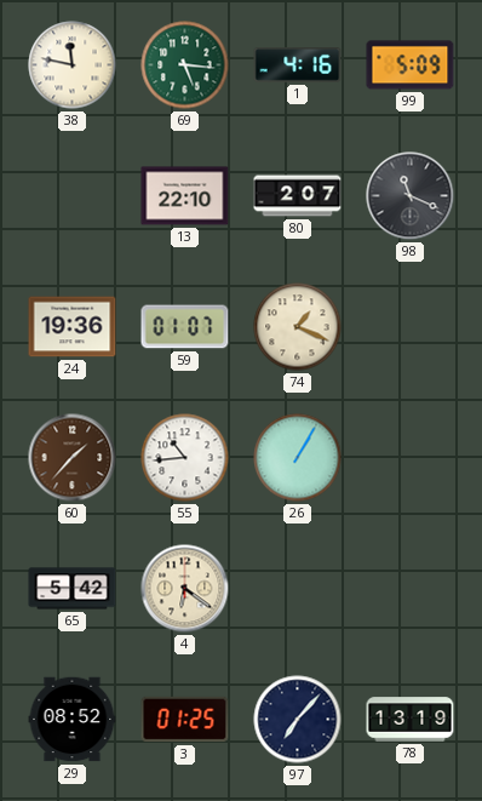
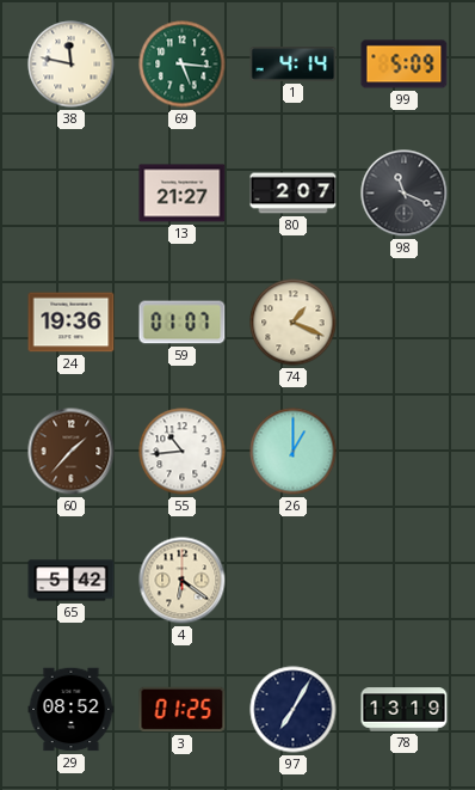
1: 4:16 -> 4:14 (294, 65)
13: 22:10 -> 21:27 (183, 194)
26: 1:05 -> 1:00 (294, 452)
97: 7:07 -> 7:05 (294, 710)
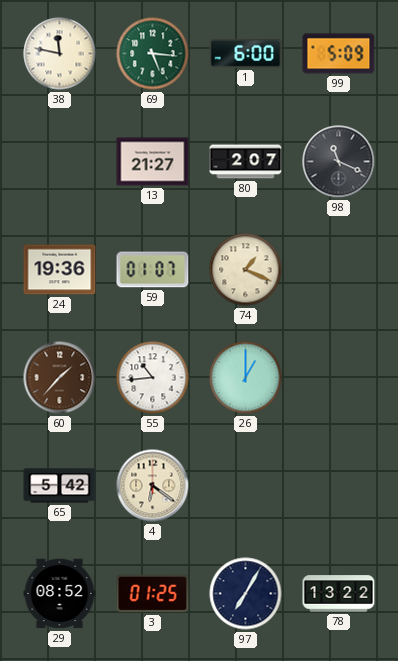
1: 4:14 -> 6:00 (246, 54)
78: 13:19 -> 13:22 (339, 594)
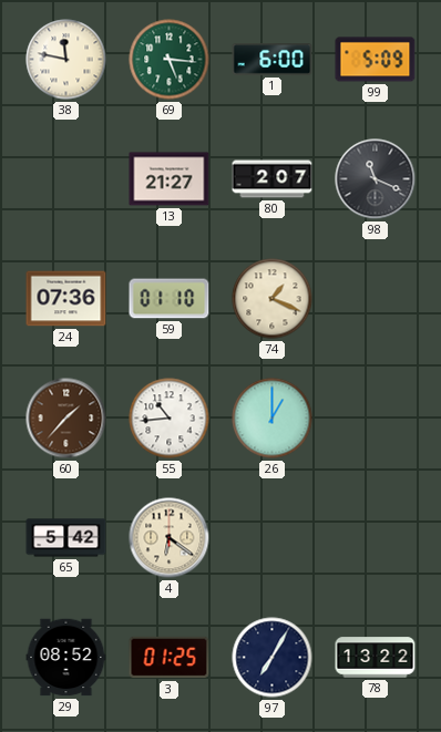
24: 19:36 -> 07:36 (66, 299)
59: 01:07 -> 01:10 (170, 299)
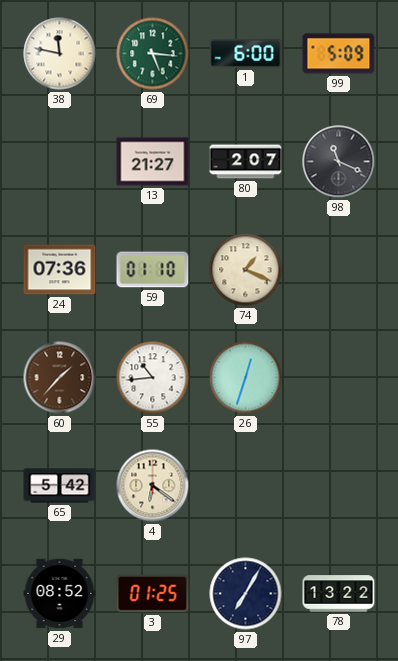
26: 1:00 -> 12:33 (246, 378)
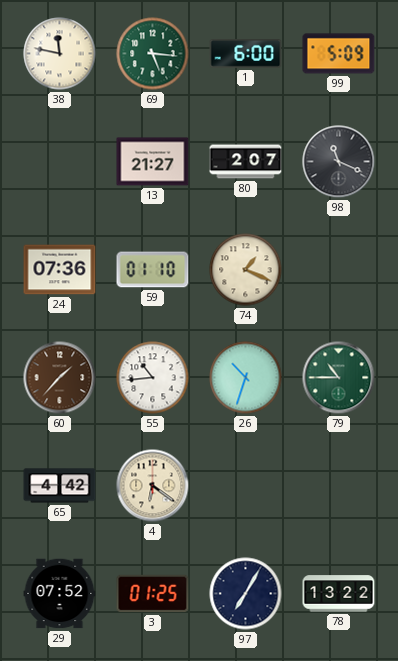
26: 12:33 -> 10:33 (246, 378)
79: none -> 10:45 (339, 378)
65: 5:42 -> 4:42 (60, 486)
29: 08:52 -> 07:52 (60, 594)
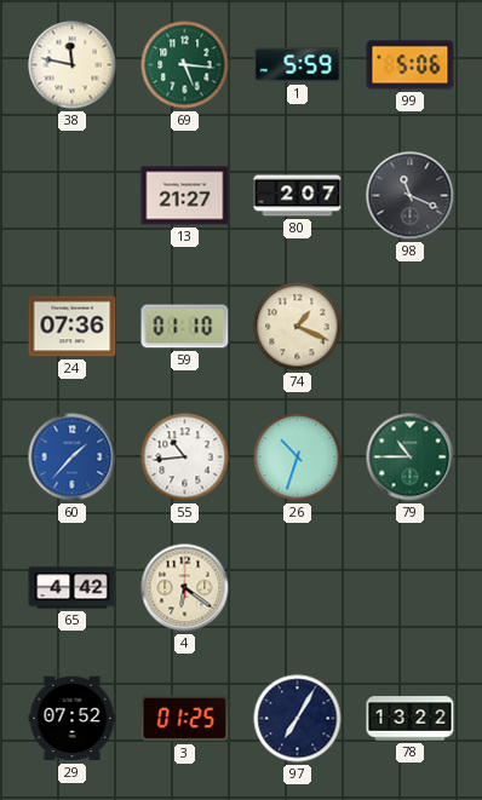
1: 6:00 -> 5:59 (298, 65)
99: 5:09 -> 5:06 (411, 65)
60 dial: brown -> blue (73, 457)
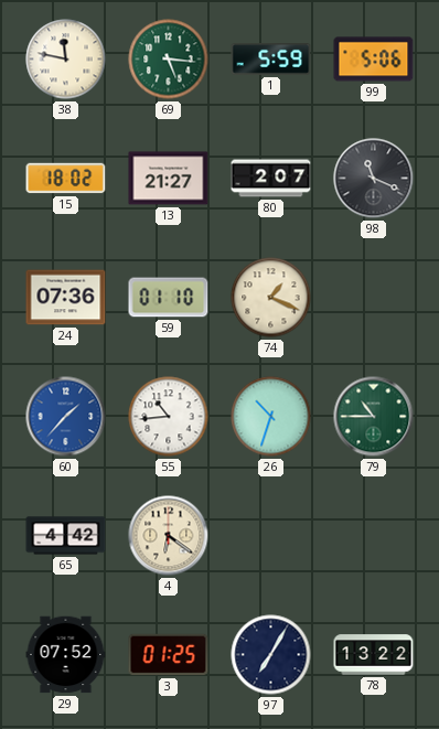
15: none -> 18:02 (66, 179)
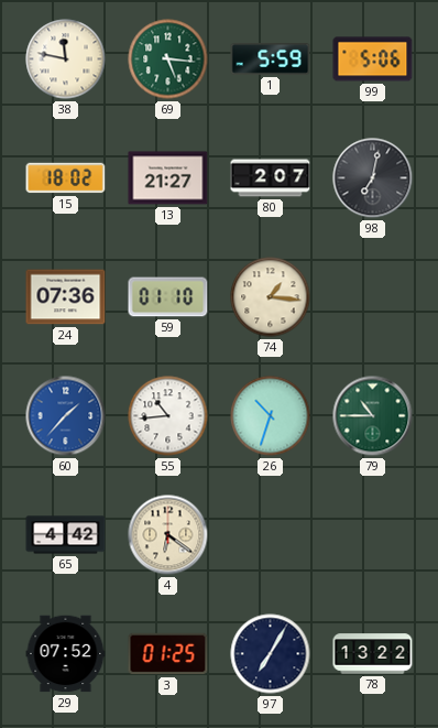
98: 11:19 -> 7:02 (373, 178)
74: 1:19 -> 1:16 (271, 297)
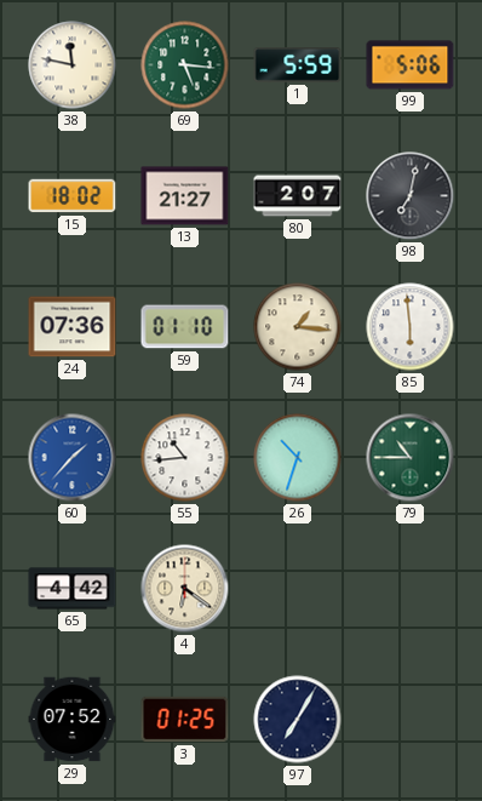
85: none -> 5:59 (411, 327)
78: 13:22 -> none (373, 654)
